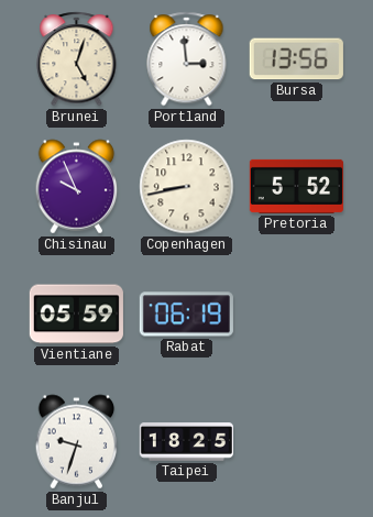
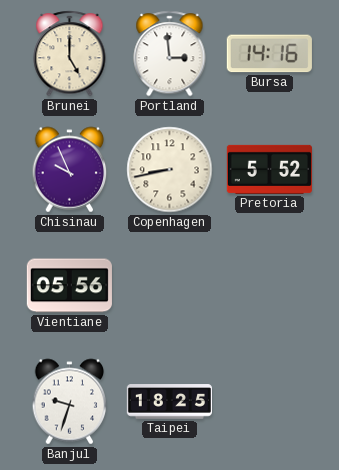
Brunei: 5:03 -> 5:00 (70, 54)
Bursa: 13:56 -> 14:16 (269, 54)
Vientiane: 05:59 -> 05:56 (69, 286)
Rabat: 06:19 -> none (186, 315)
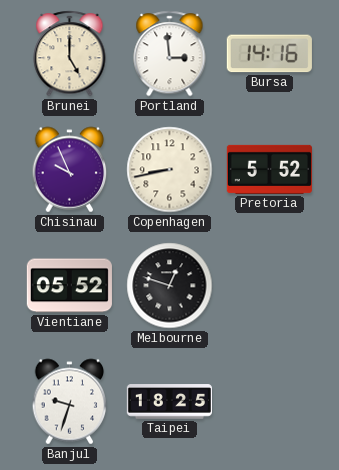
Vientiane: 05:56 -> 05:52 (69, 286)
Melbourne: none -> 12:48 (170, 286)
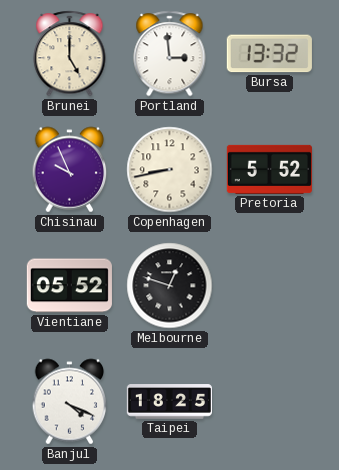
Bursa: 14:16 -> 13:32 (269, 54)
Banjul: 9:33 -> 4:19 (70, 402)
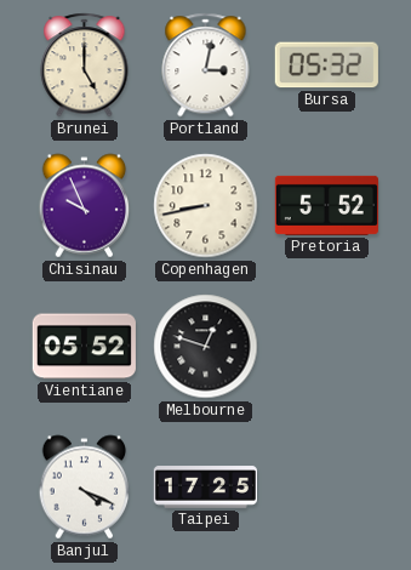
Portland: 2:59 -> 3:02 (206, 65)
Bursa: 13:32 -> 05:32 (326, 65)
Taipei: 18:25 -> 17:25 (205, 488)
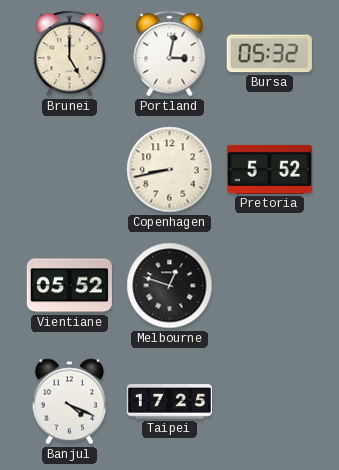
Chisinau: 9:56 -> none (85, 206)
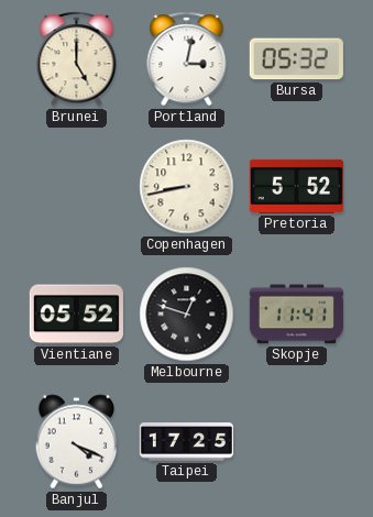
Skopje: none -> 11:41 (296, 315)
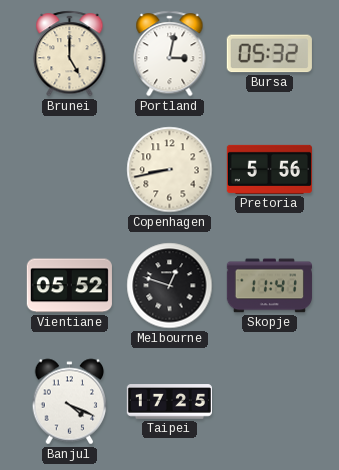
Pretoria: 5:52 -> 5:56 (269, 169)
